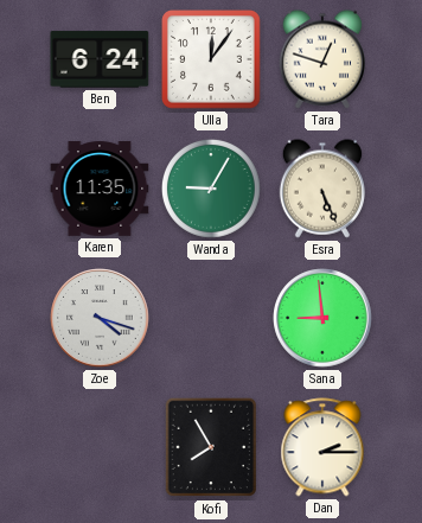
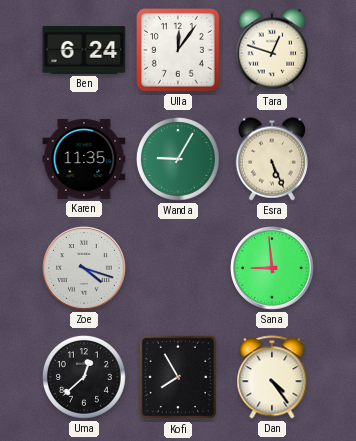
Uma: none -> 12:38 (85, 378)
Dan: 2:15 -> 4:24 (272, 377)
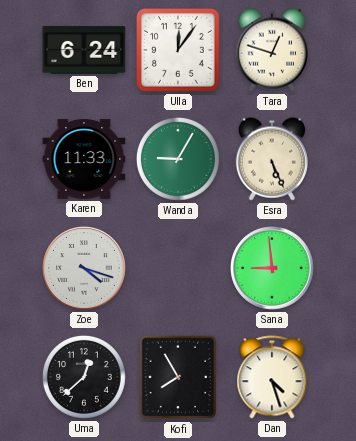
Karen: 11:35 -> 11:33 (84, 159)
Dan: 4:24 -> 4:27 (272, 377)
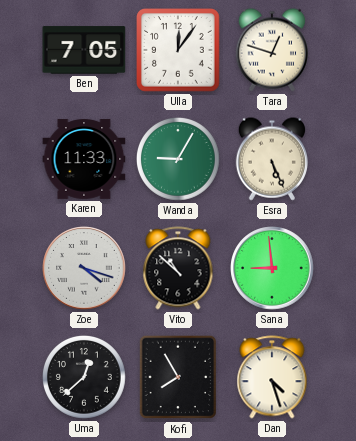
Ben: 6:24 -> 7:05 (84, 50)
Vito: none -> 10:52 (178, 268)
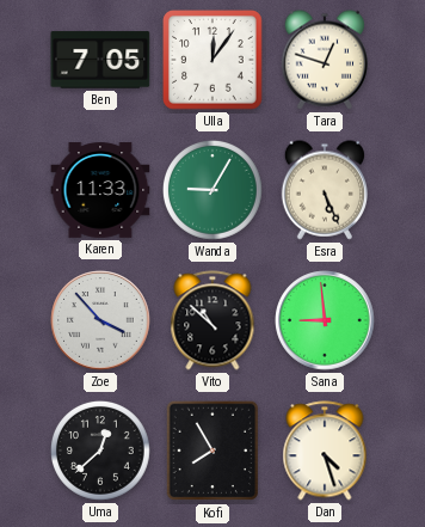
Zoe: 4:18 -> 3:53 (100, 320)
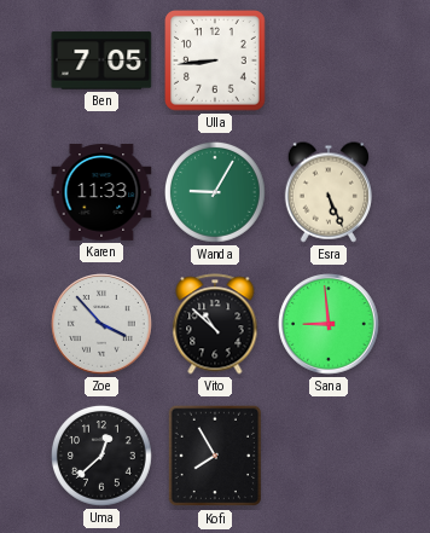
Ulla: 12:06 -> 8:44 (216, 62)
Tara: 12:48 -> none (324, 60)
Dan: 4:27 -> none (325, 451)
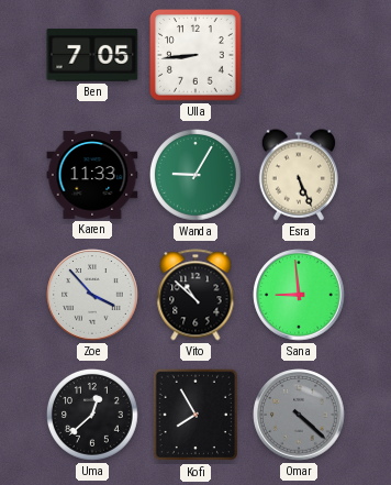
Omar: none -> 4:22 (299, 415)
